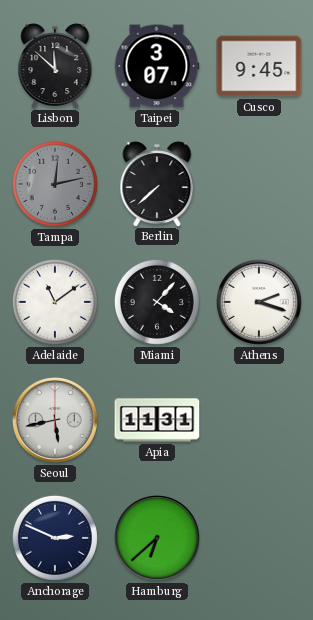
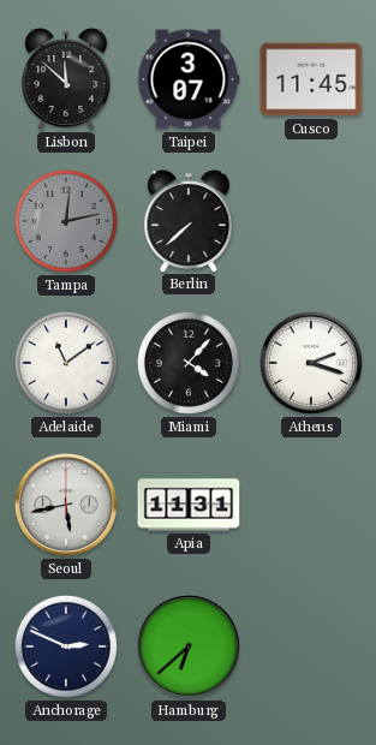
Cusco: 9:45 -> 11:45 (311, 79)
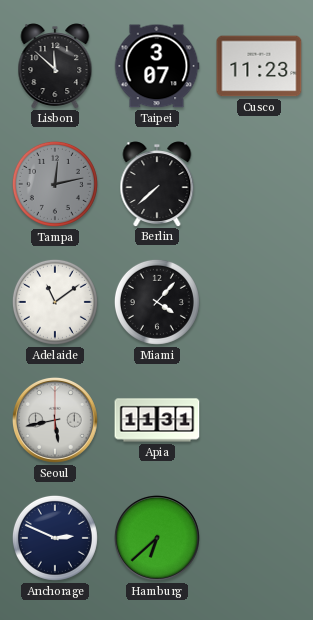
Cusco: 11:45 -> 11:23 (259, 66)
Athens: 2:18 -> none (311, 363)
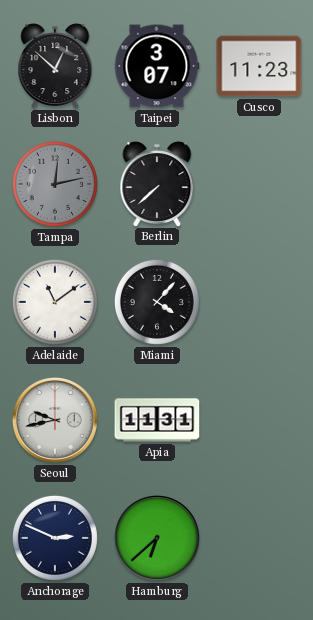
Lisbon: 11:52 -> 12:52 (55, 66)
Seoul: 5:43 -> 9:43 (55, 420)
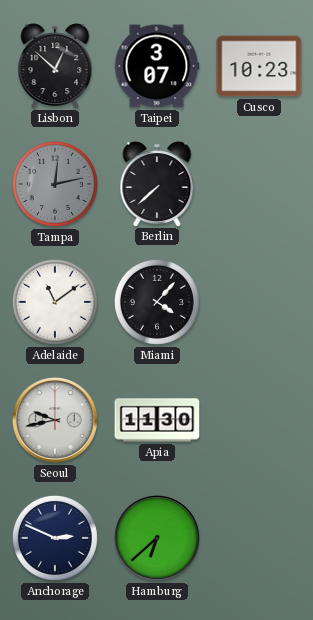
Cusco: 11:23 -> 10:23 (259, 66)
Apia: 11:31 -> 11:30 (157, 420)
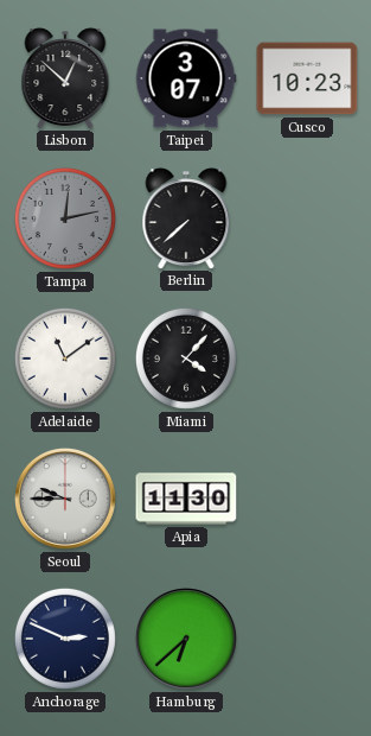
Seoul: 9:43 -> 9:45 (65, 499)
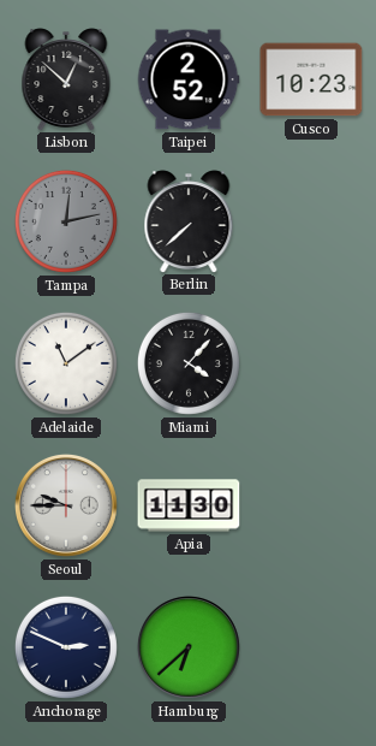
Taipei: 3:07 -> 2:52 (189, 79)
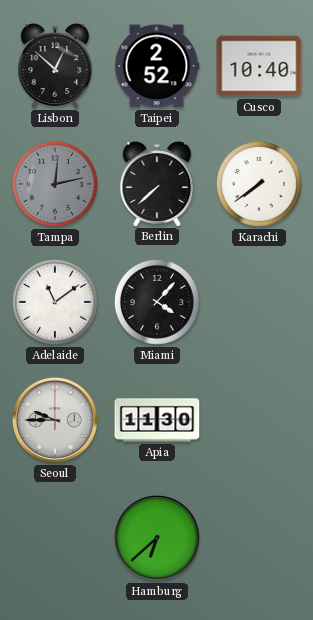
Cusco: 10:23 -> 10:40 (259, 66)
Karachi: none -> 7:39 (259, 184)
Anchorage: 2:49 -> none (66, 647)
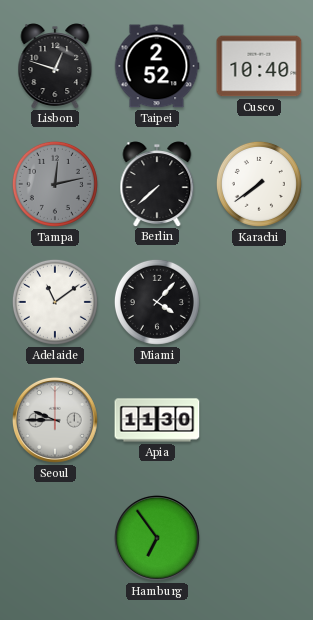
Lisbon: 12:52 -> 12:48 (55, 66)
Hamburg: 6:38 -> 6:54 (157, 538)
